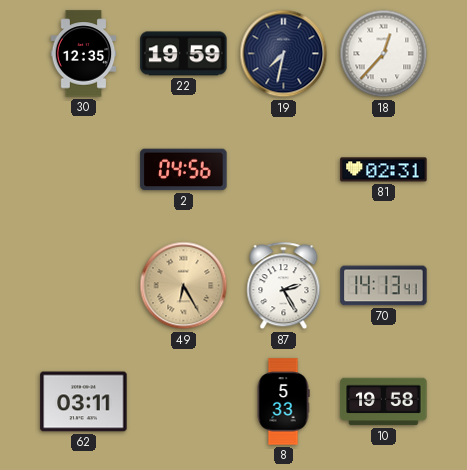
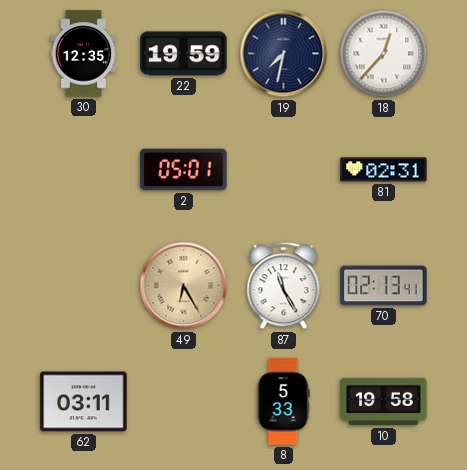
2: 04:56 -> 05:01 (184, 170)
87: 2:25 -> 11:25 (284, 286)
70: 14:13 -> 02:13 (384, 286)
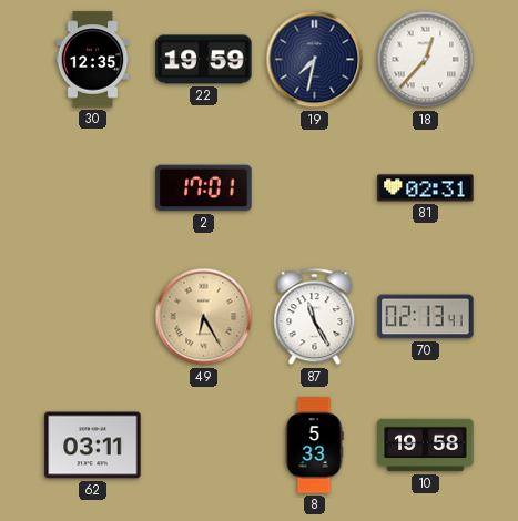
2: 05:01 -> 17:01 (204, 188)
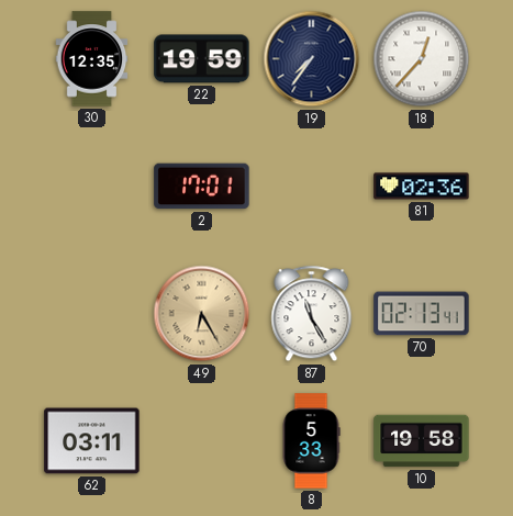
19: 7:32 -> 7:36 (312, 59)
81: 02:31 -> 02:36 (422, 187)
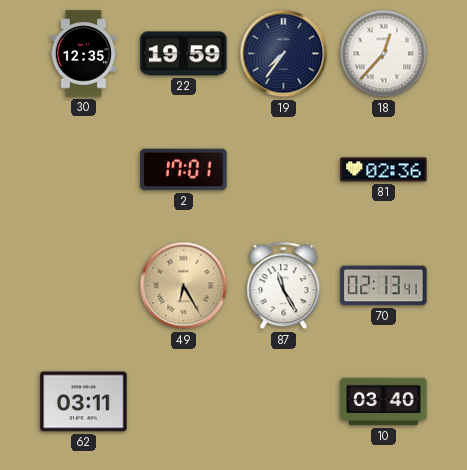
8: 5:33 -> none (311, 441)
10: 19:58 -> 03:40 (384, 402)
